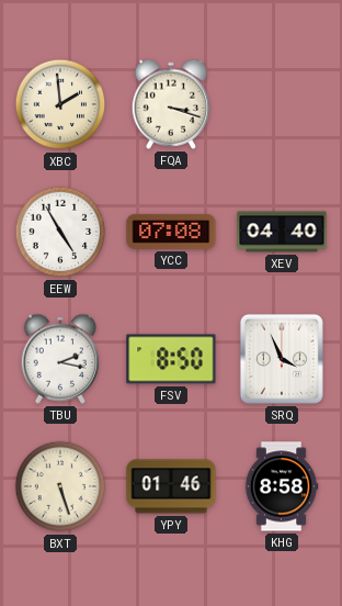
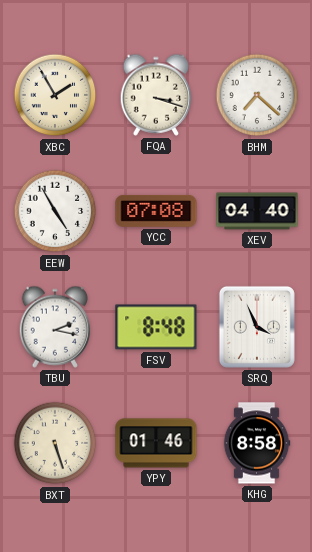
XBC: 1:59 -> 1:55 (55, 95)
BHM: none -> 7:22 (257, 95)
FSV: 8:50 -> 8:48 (156, 327)
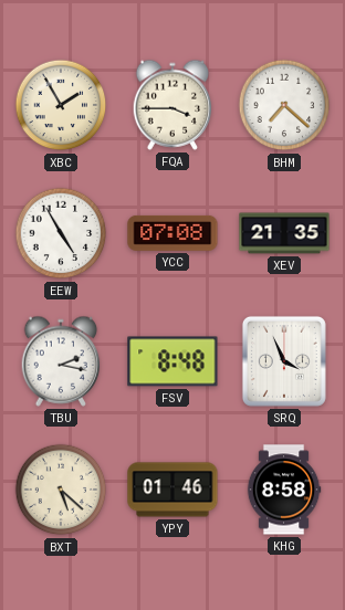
FQA: 3:18 -> 3:45 (172, 105)
XEV: 04:40 -> 21:35 (284, 233)
BXT: 5:27 -> 5:22 (61, 490)
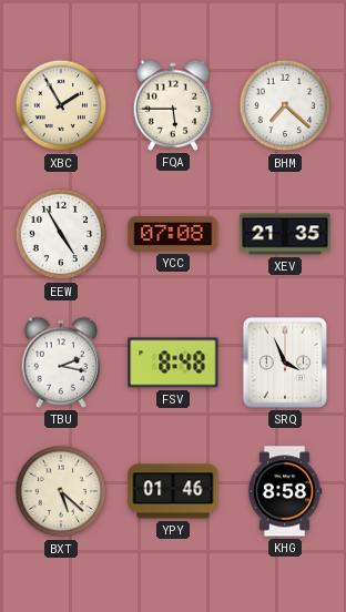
FQA: 3:45 -> 5:45 (173, 105)
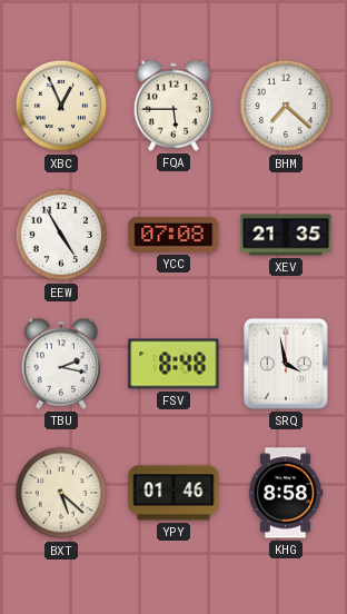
XBC: 1:55 -> 12:56 (61, 106)
SRQ: 3:56 -> 3:58 (286, 364)
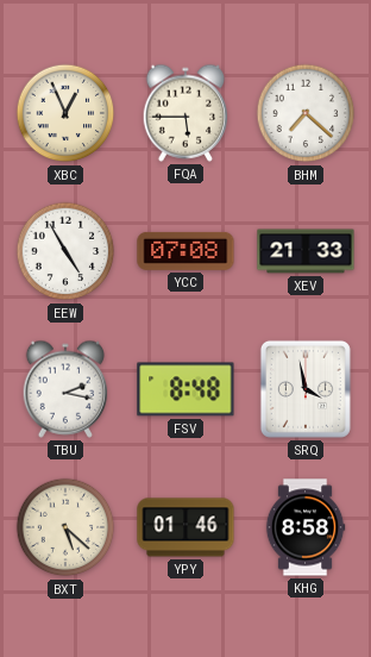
XEV: 21:35 -> 21:33 (306, 251)
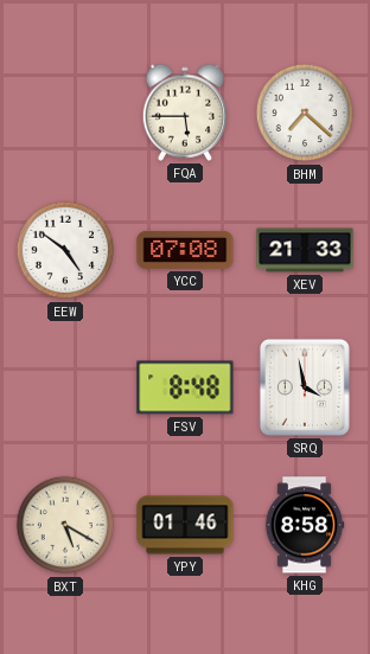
XBC: 12:56 -> none (65, 113)
EEW: 4:55 -> 4:51 (65, 250)
TBU: 2:17 -> none (65, 389)
BXT: 5:22 -> 5:20 (65, 525)
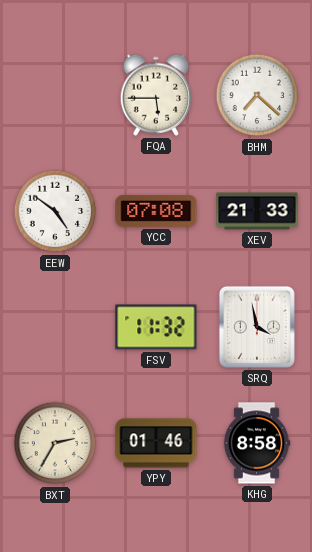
FSV: 8:48 -> 11:32 (156, 327)
BXT: 5:20 -> 2:35 (55, 443)
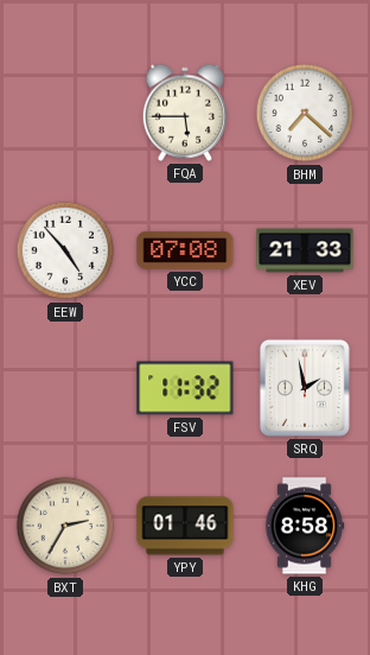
EEW: 4:51 -> 4:53 (65, 250)
SRQ: 3:58 -> 1:58 (305, 388)
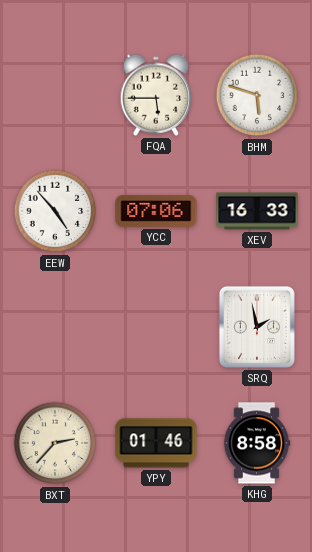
BHM: 7:22 -> 5:48 (257, 95)
YCC: 07:08 -> 07:06 (156, 211)
XEV: 21:33 -> 16:33 (257, 211)
FSV: 11:32 -> none (185, 388)
BXT: 2:35 -> 2:37 (55, 443)
